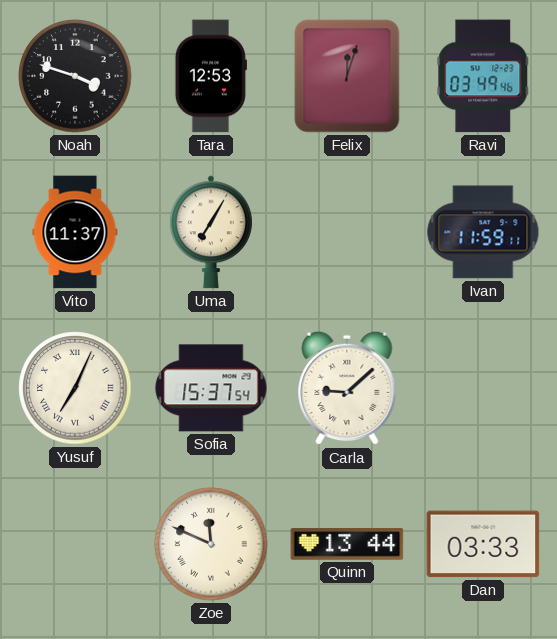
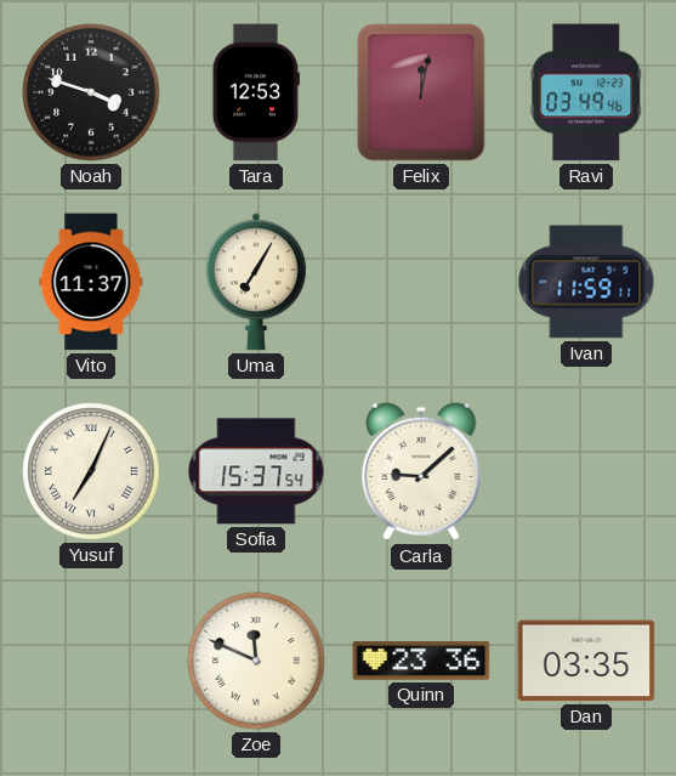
Felix: 12:03 -> 12:02 (421, 92)
Quinn: 13:44 -> 23:36 (421, 661)
Dan: 03:33 -> 03:35 (586, 661)
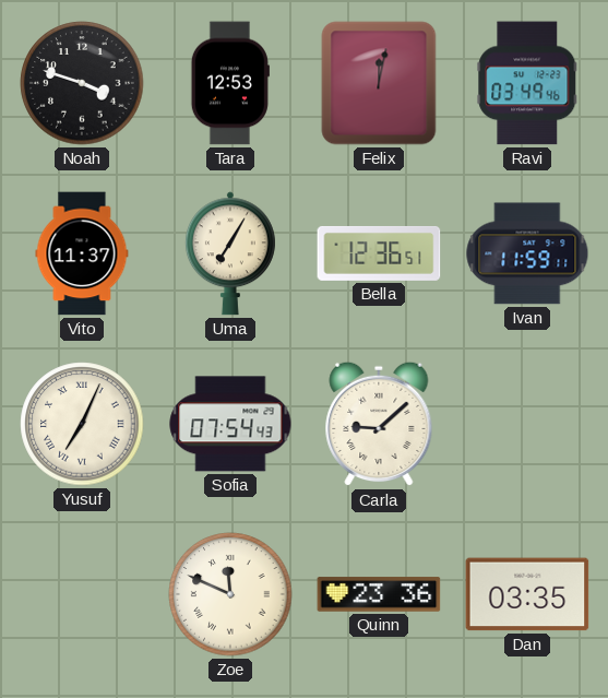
Bella: none -> 12:36 (379, 253)
Sofia: 15:37 -> 07:54 (230, 424)
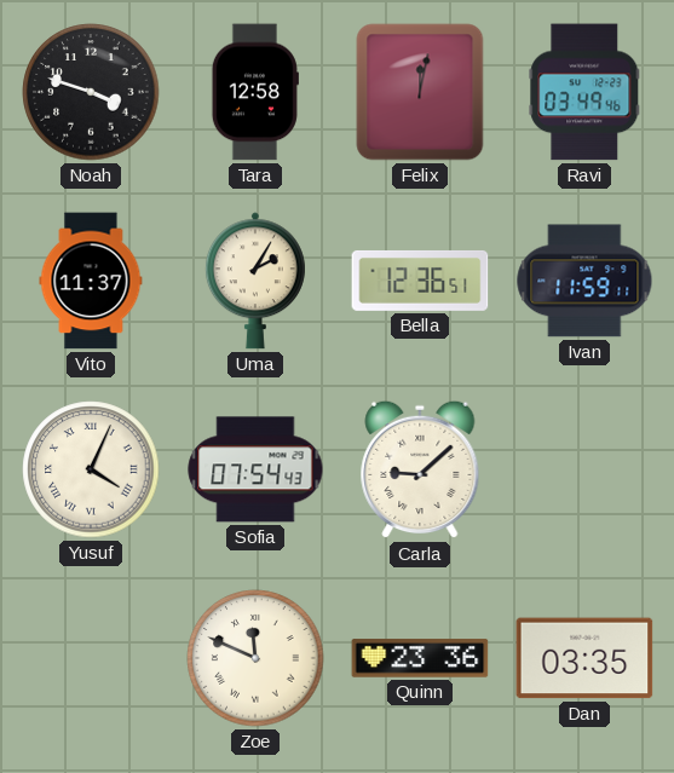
Tara: 12:53 -> 12:58 (255, 92)
Uma: 7:05 -> 2:05 (255, 281)
Yusuf: 7:04 -> 4:04 (91, 469)
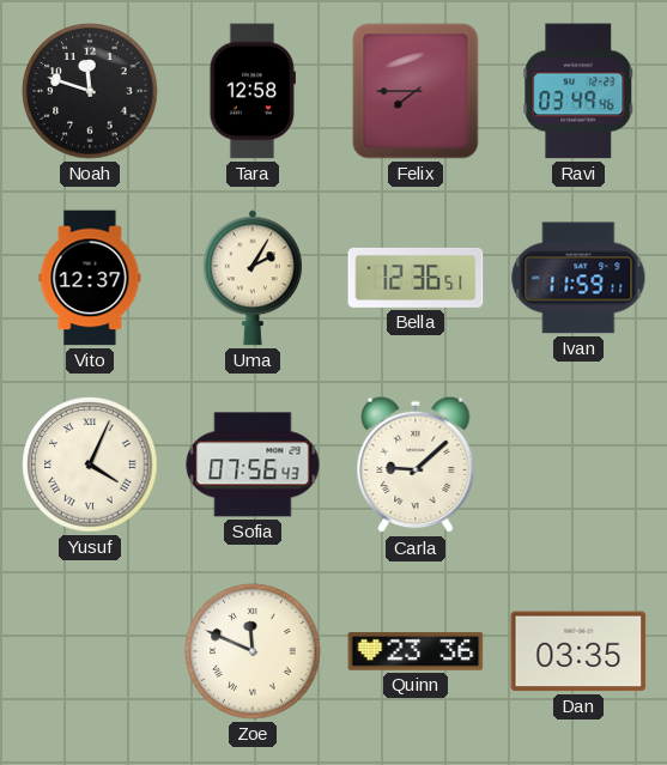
Noah: 3:48 -> 11:48 (90, 91)
Felix: 12:02 -> 7:45 (416, 91)
Vito: 11:37 -> 12:37 (90, 278)
Sofia: 07:54 -> 07:56 (253, 465)
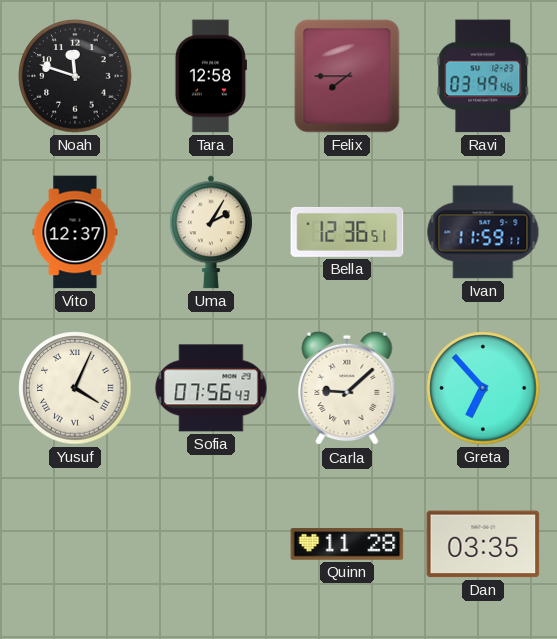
Greta: none -> 6:53 (483, 388)
Zoe: 11:49 -> none (253, 651)
Quinn: 23:36 -> 11:28 (347, 544)
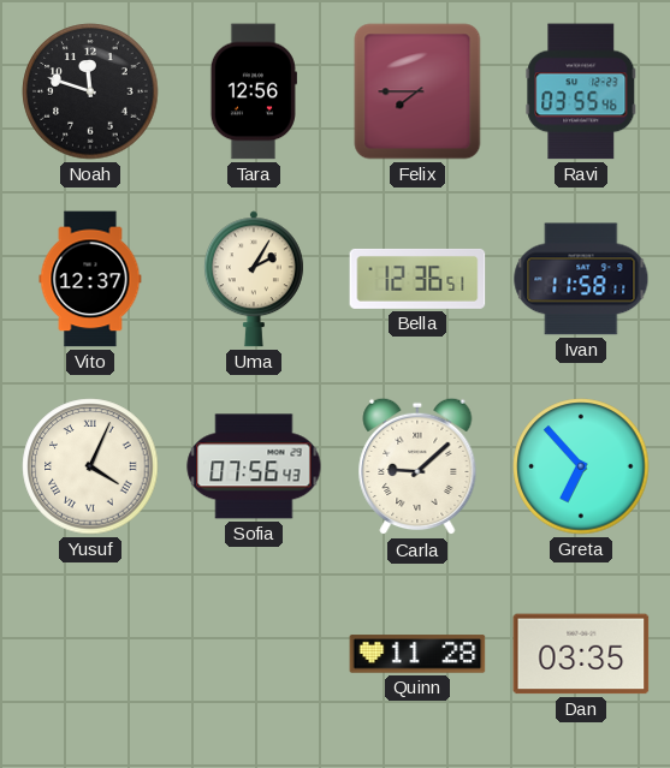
Tara: 12:58 -> 12:56 (254, 91)
Ravi: 03:49 -> 03:55 (581, 91)
Ivan: 11:59 -> 11:58 (581, 279)
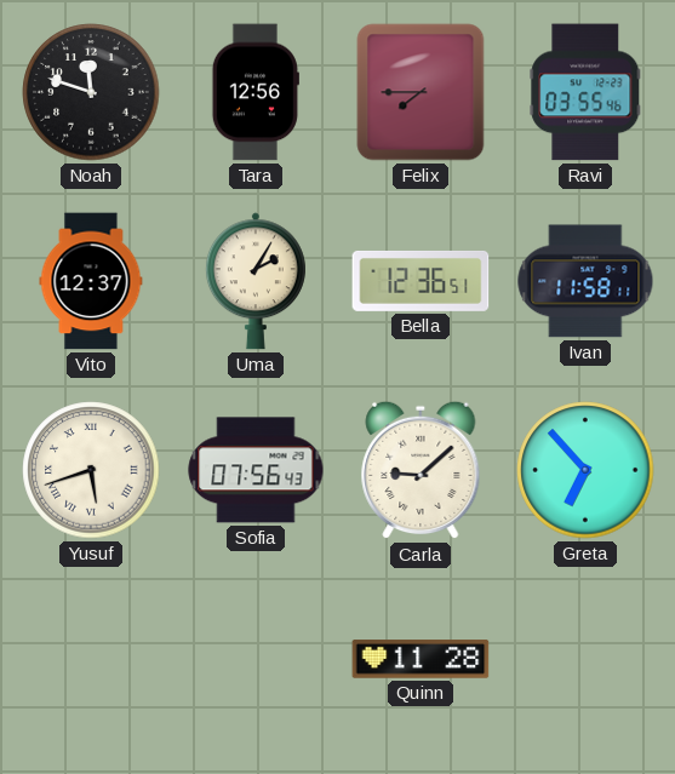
Yusuf: 4:04 -> 5:42 (91, 470)
Dan: 03:35 -> none (581, 654)
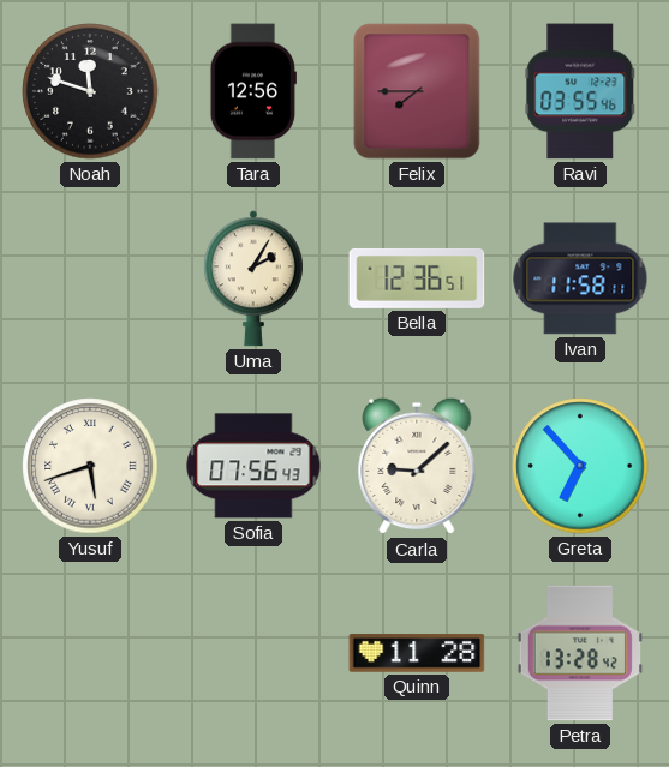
Vito: 12:37 -> none (91, 281)
Petra: none -> 13:28 (580, 653)
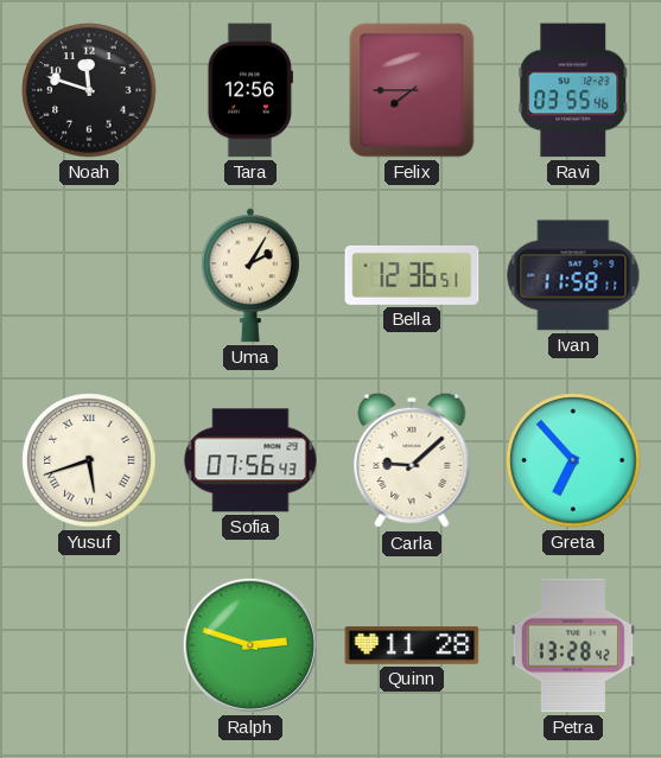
Ralph: none -> 2:48 (250, 645)
